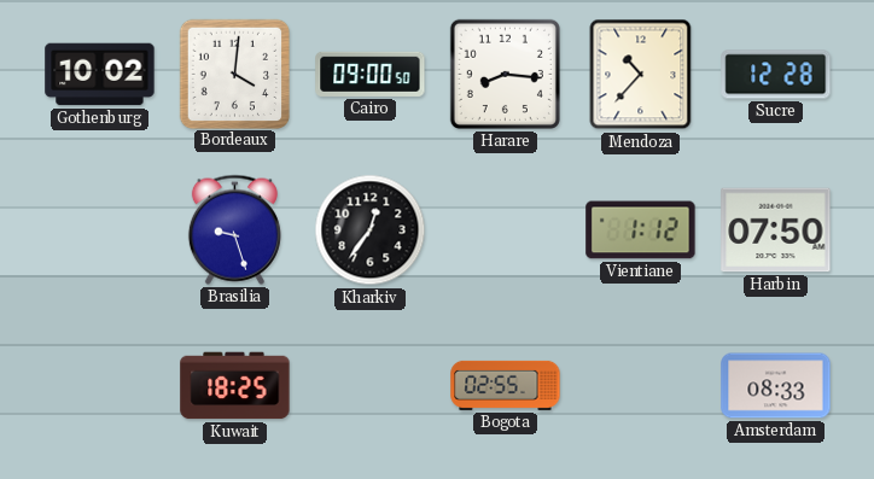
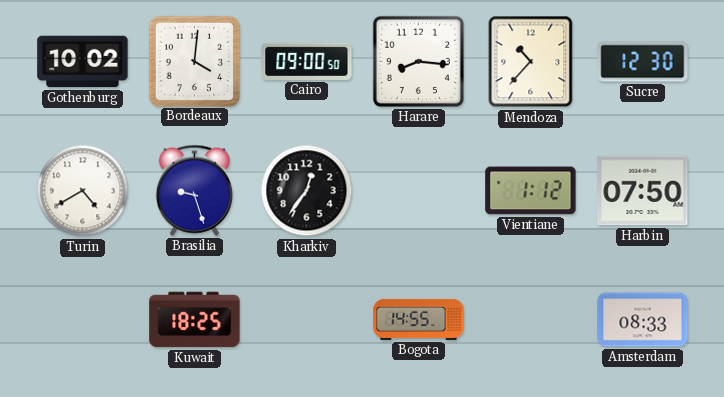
Sucre: 12:28 -> 12:30 (643, 62)
Turin: none -> 4:40 (83, 191)
Bogota: 02:55 -> 14:55 (419, 319)
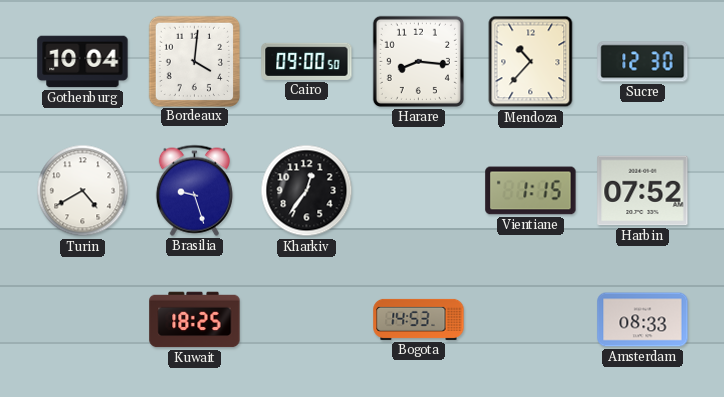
Gothenburg: 10:02 -> 10:04 (83, 62)
Vientiane: 1:12 -> 1:15 (531, 191)
Harbin: 07:50 -> 07:52 (643, 191)
Bogota: 14:55 -> 14:53 (419, 319)
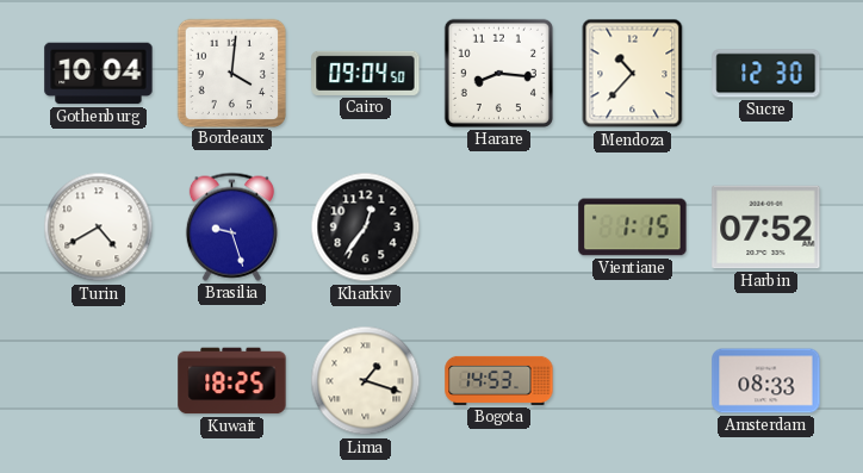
Cairo: 09:00 -> 09:04 (366, 73)
Lima: none -> 1:18 (366, 381)
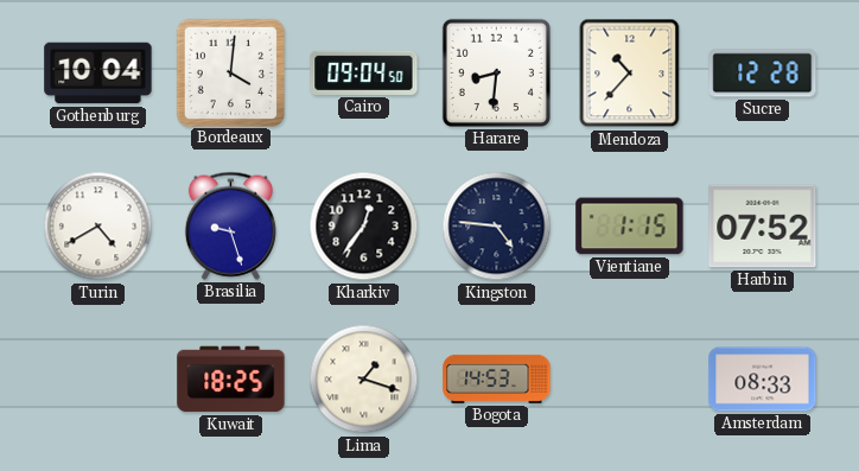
Harare: 8:16 -> 8:31 (496, 72)
Sucre: 12:30 -> 12:28 (763, 74)
Kingston: none -> 4:46 (497, 227)
